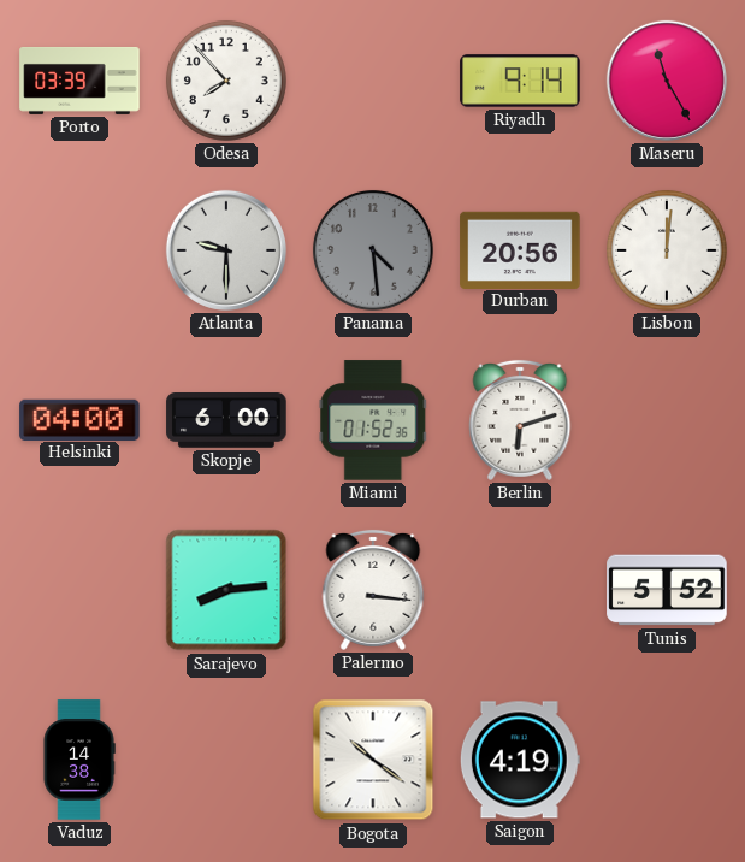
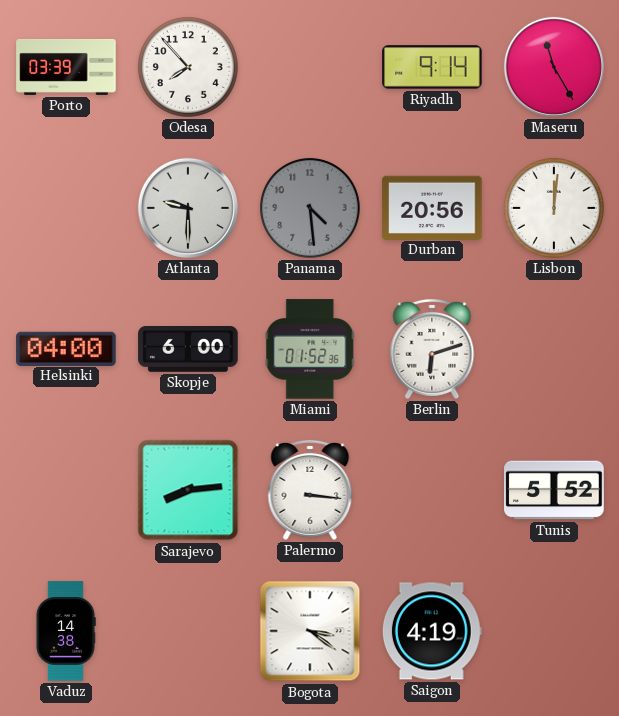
Bogota: 10:21 -> 3:21 (310, 631)
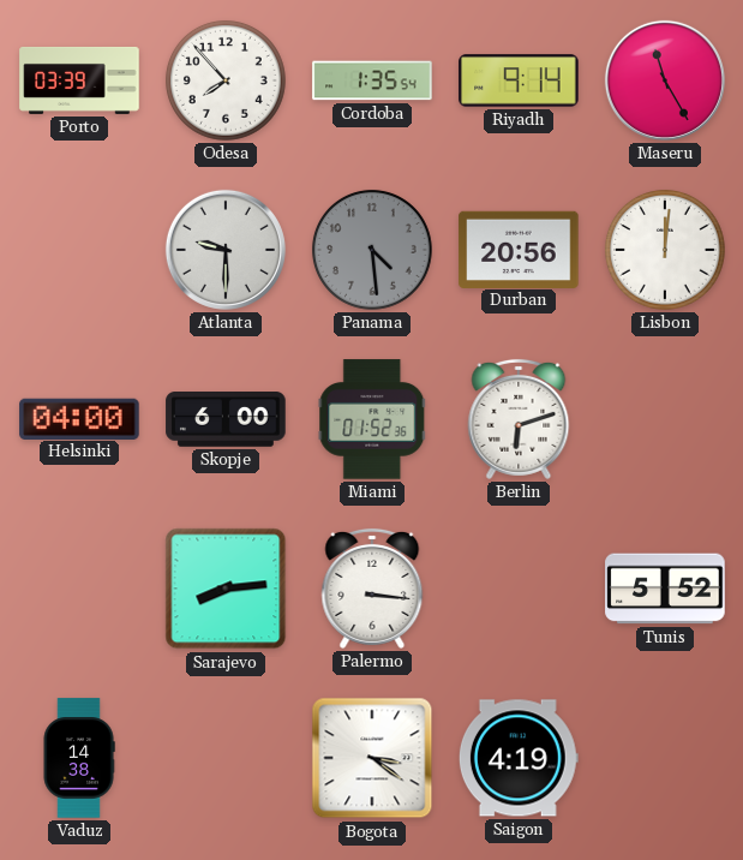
Cordoba: none -> 1:35 (372, 80)
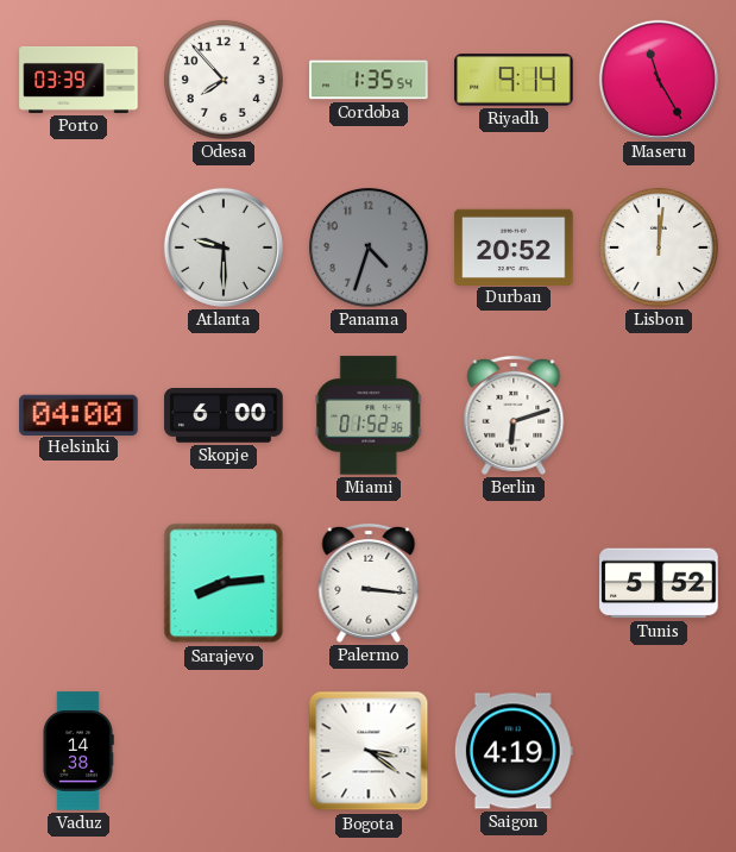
Panama: 4:29 -> 4:33 (369, 248)
Durban: 20:56 -> 20:52 (514, 246)
